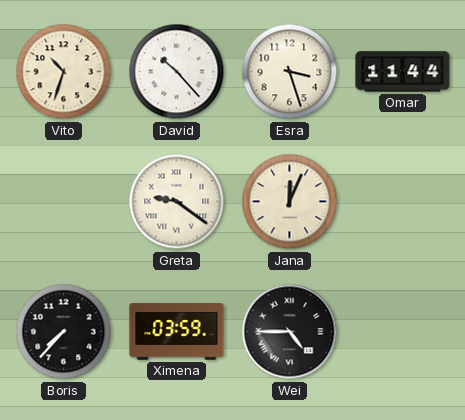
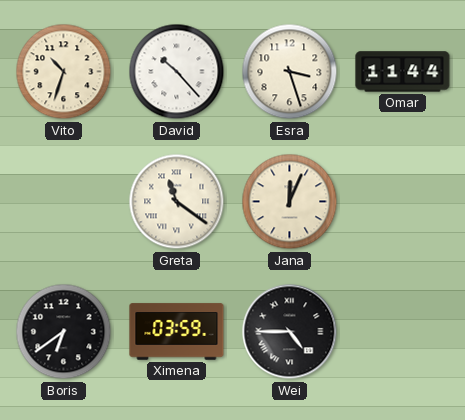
Greta: 9:21 -> 11:21 (177, 202)
Boris: 7:37 -> 6:39 (64, 332)
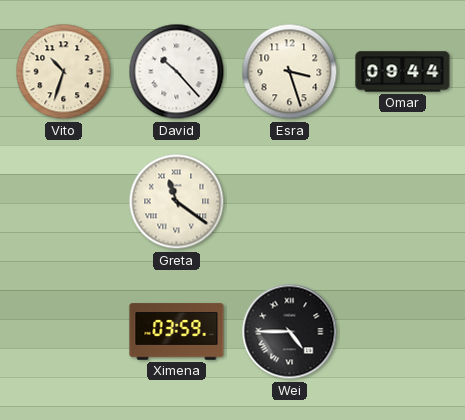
Omar: 11:44 -> 09:44 (403, 72)
Jana: 12:04 -> none (290, 202)
Boris: 6:39 -> none (64, 332)
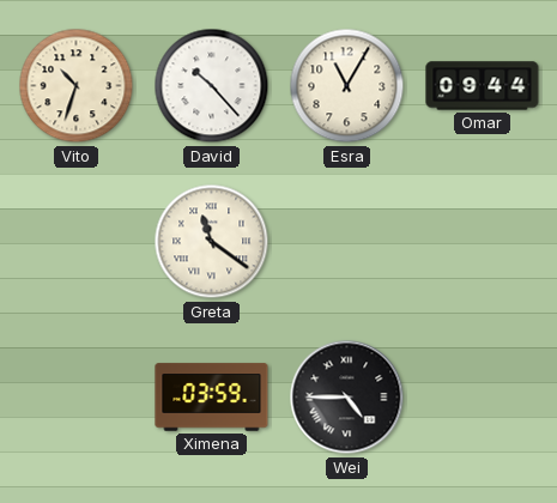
Esra: 3:27 -> 11:05 (347, 86)
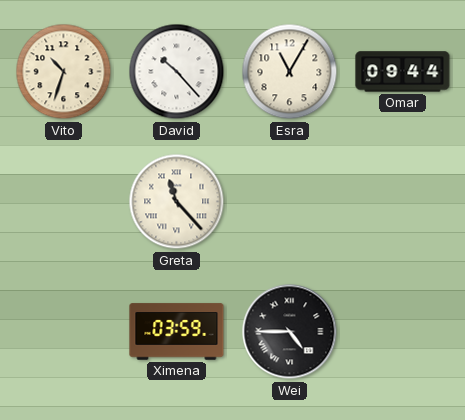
Greta: 11:21 -> 11:23 (177, 202)
